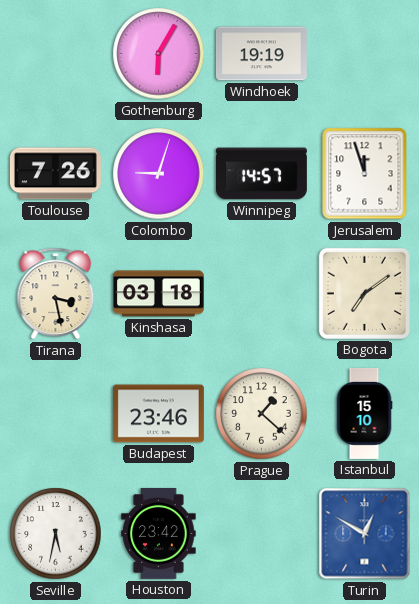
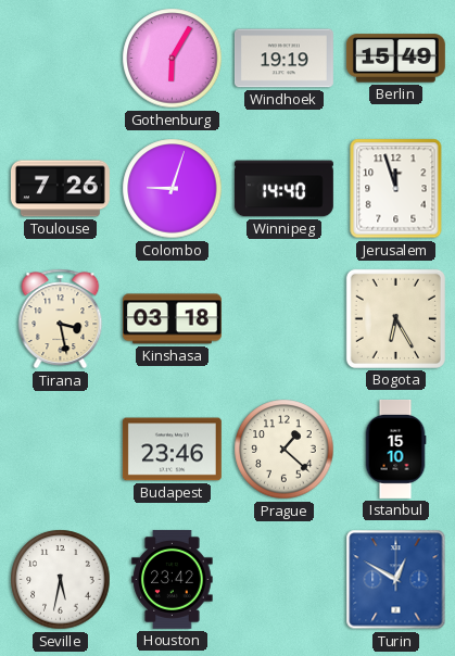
Berlin: none -> 15:49 (395, 59)
Winnipeg: 14:57 -> 14:40 (283, 189)
Bogota: 7:09 -> 6:25 (395, 318)
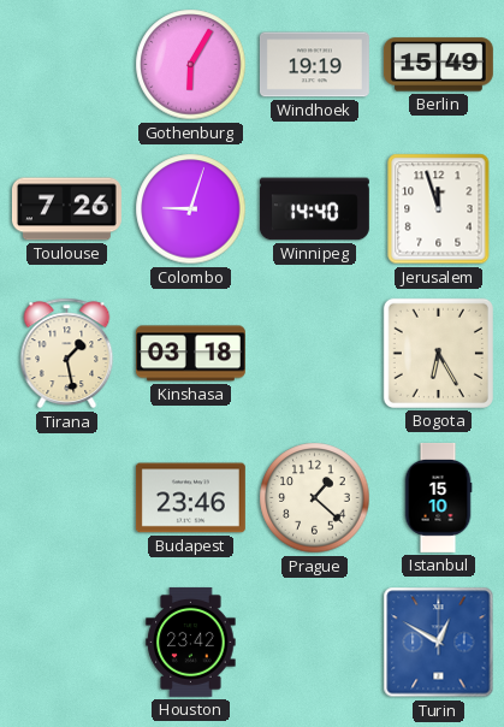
Tirana: 3:28 -> 1:28 (67, 354)
Seville: 5:32 -> none (61, 580)
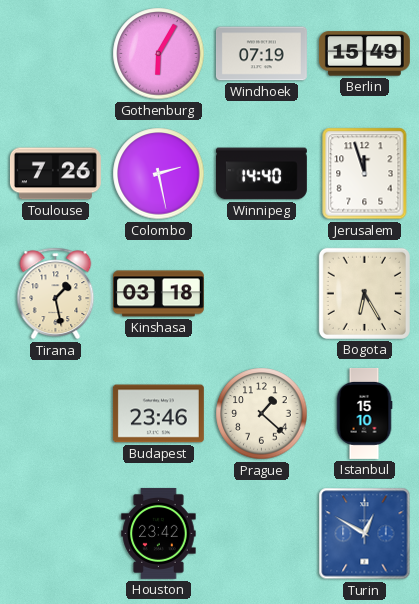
Windhoek: 19:19 -> 07:19 (261, 54)
Colombo: 9:03 -> 2:28 (159, 174)
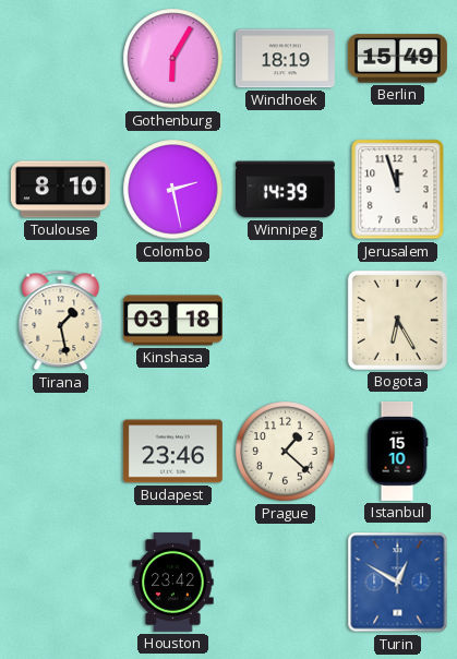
Windhoek: 07:19 -> 18:19 (285, 59)
Toulouse: 7:26 -> 8:10 (60, 190)
Winnipeg: 14:40 -> 14:39 (285, 190)
